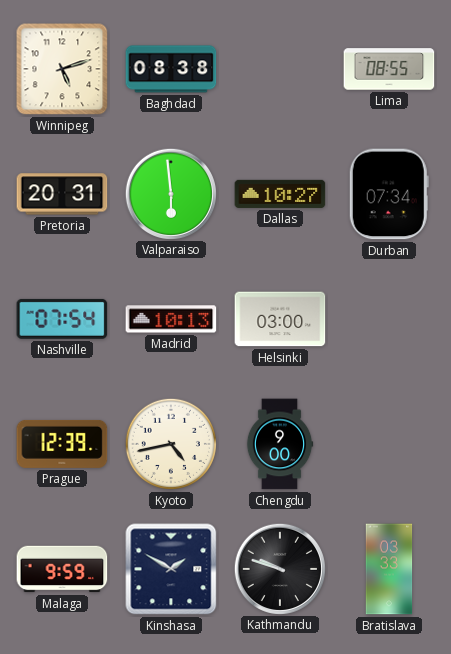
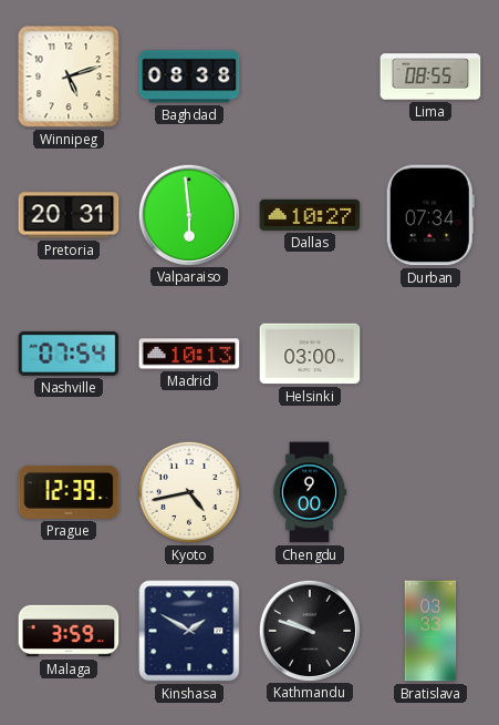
Malaga: 9:59 -> 3:59 (69, 631)
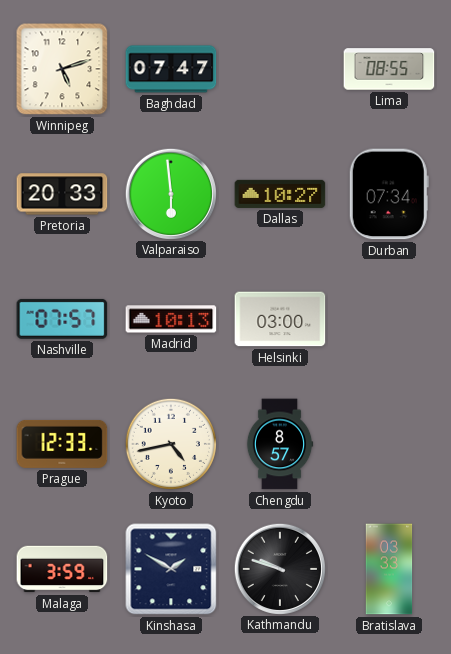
Baghdad: 08:38 -> 07:47 (171, 69)
Pretoria: 20:31 -> 20:33 (62, 194)
Nashville: 07:54 -> 07:57 (62, 319)
Prague: 12:39 -> 12:33 (62, 444)
Chengdu: 9:00 -> 8:57 (280, 444)
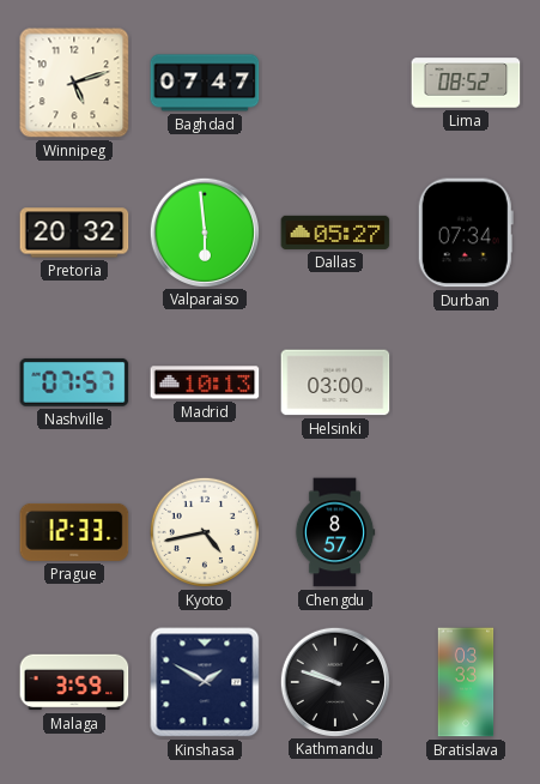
Lima: 08:55 -> 08:52 (466, 83)
Pretoria: 20:33 -> 20:32 (74, 233)
Dallas: 10:27 -> 05:27 (335, 233)
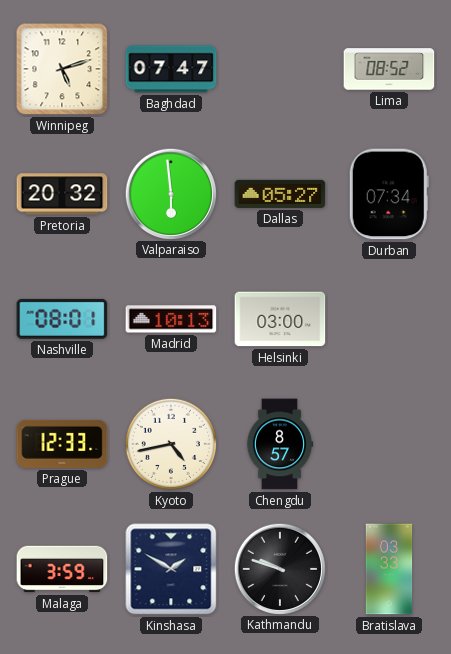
Nashville: 07:57 -> 08:01 (62, 319)
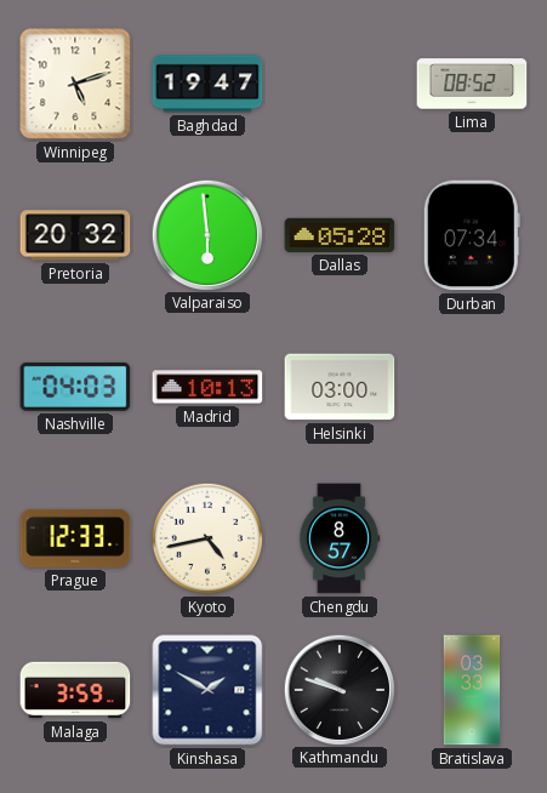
Baghdad: 07:47 -> 19:47 (207, 84)
Dallas: 05:27 -> 05:28 (340, 235)
Nashville: 08:01 -> 04:03 (75, 387)
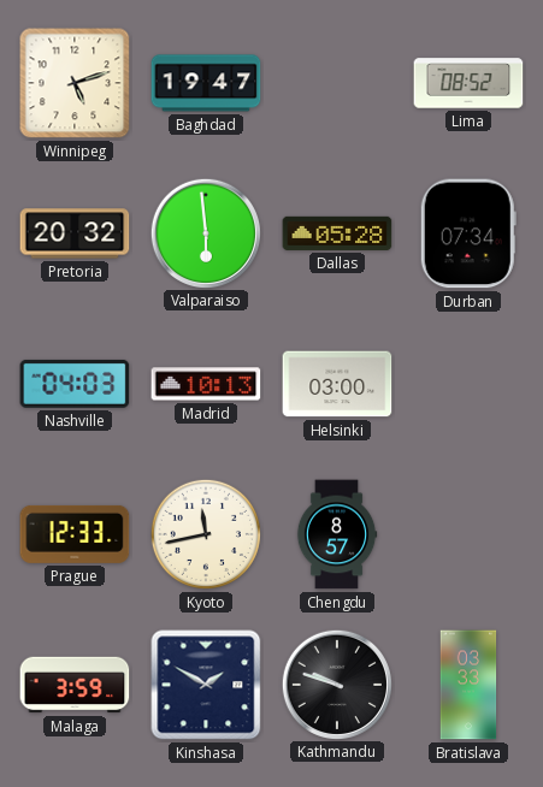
Kyoto: 4:43 -> 11:43 (206, 534)
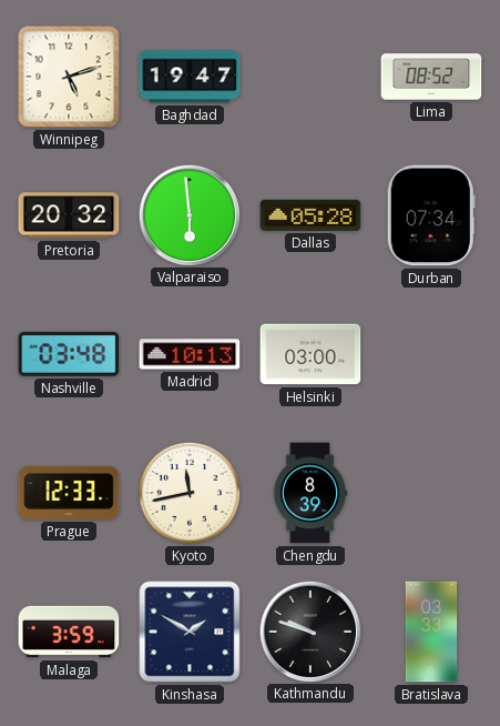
Nashville: 04:03 -> 03:48 (69, 354)
Chengdu: 8:57 -> 8:39 (310, 493)
